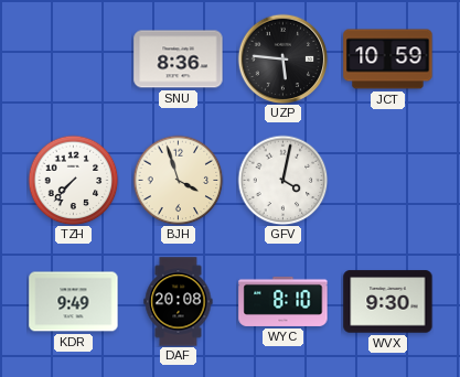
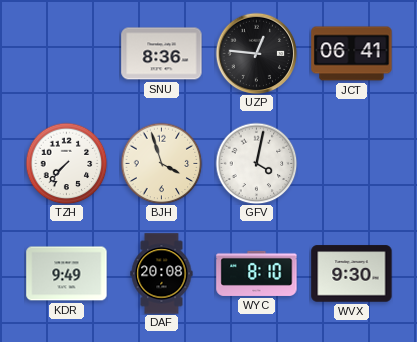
UZP: 5:46 -> 12:46 (256, 53)
JCT: 10:59 -> 06:41 (352, 54)
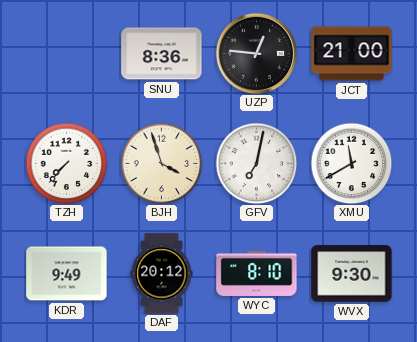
JCT: 06:41 -> 21:00 (352, 54)
GFV: 4:02 -> 7:02 (256, 163)
XMU: none -> 11:40 (351, 163)
DAF: 20:08 -> 20:12 (162, 274)
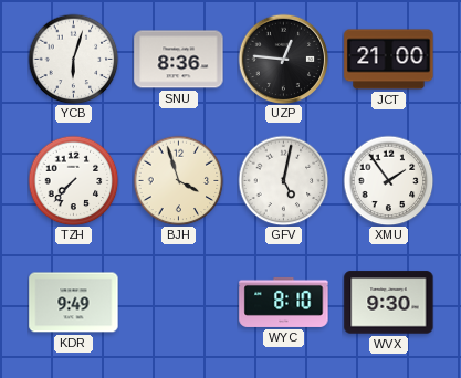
YCB: none -> 6:03 (73, 59)
GFV: 7:02 -> 5:02 (283, 180)
XMU: 11:40 -> 1:54 (388, 180)
DAF: 20:12 -> none (162, 274)
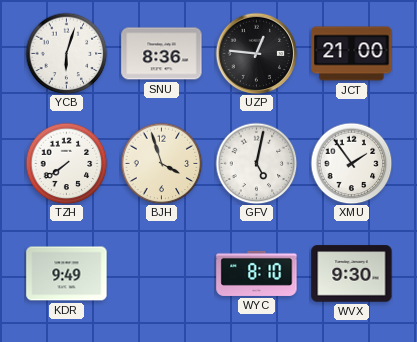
TZH: 7:37 -> 7:39 (66, 163)
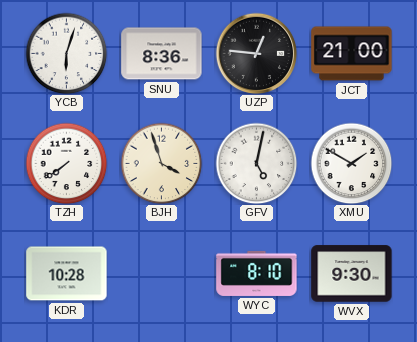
XMU: 1:54 -> 1:50 (351, 163)
KDR: 9:49 -> 10:28 (67, 274)
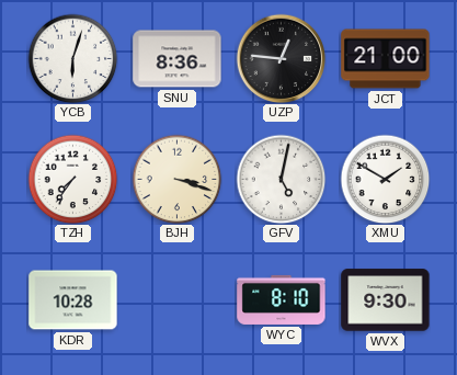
TZH: 7:39 -> 7:36 (72, 179)
BJH: 3:57 -> 3:18 (176, 179)
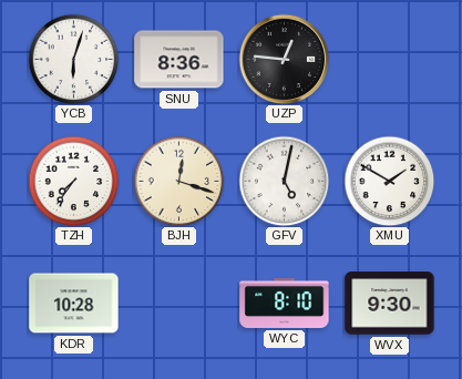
JCT: 21:00 -> none (386, 59)
BJH: 3:18 -> 12:18 (178, 181)
